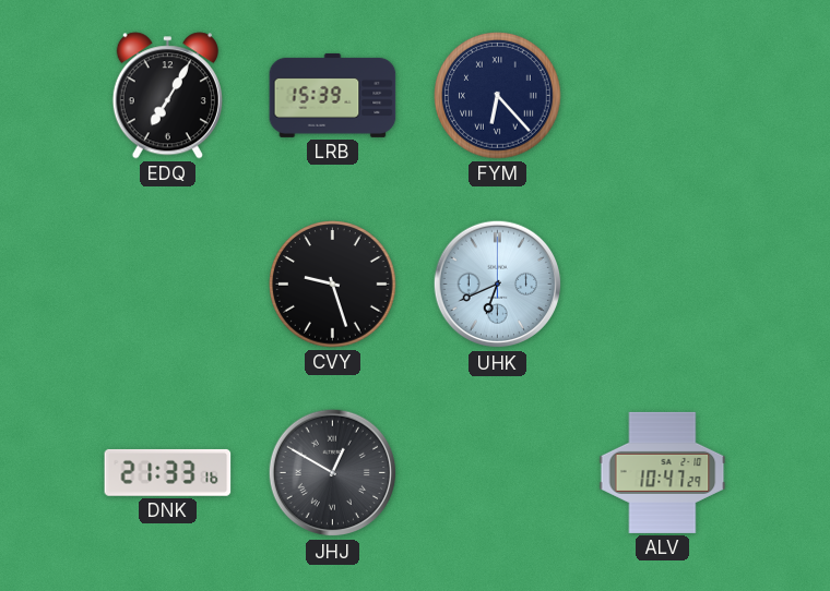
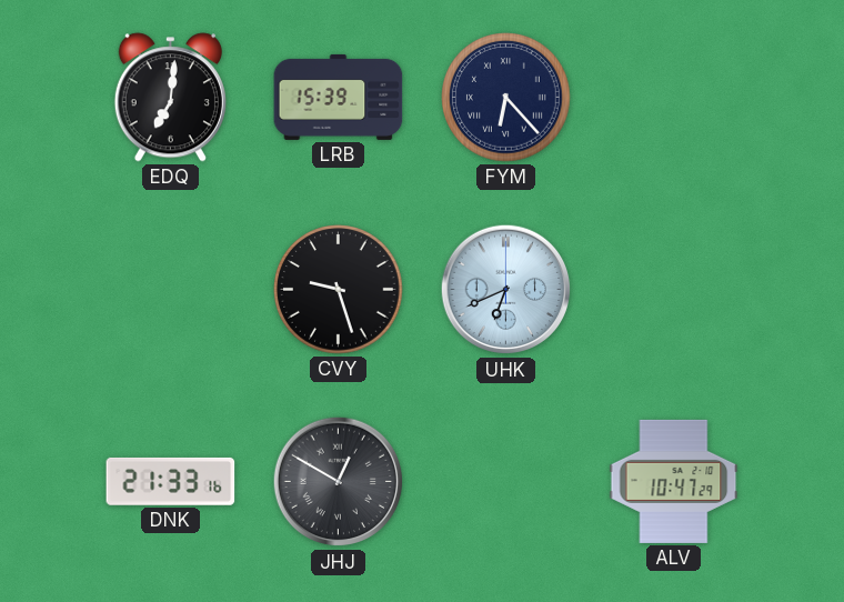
EDQ: 7:05 -> 7:01 (170, 98)
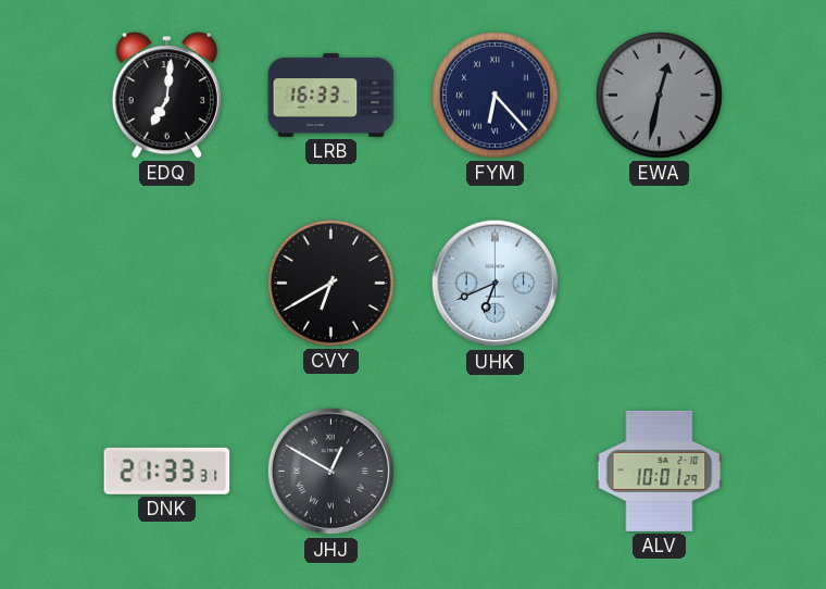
LRB: 15:39 -> 16:33 (331, 95)
EWA: none -> 12:32 (660, 96)
CVY: 9:27 -> 6:40 (331, 284)
DNK: 21:33:16 -> 21:33:31 (167, 471)
ALV: 10:47 -> 10:01 (660, 471)
